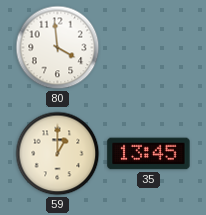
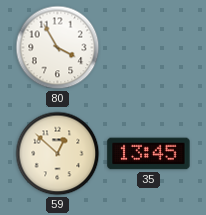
80: 3:59 -> 3:55 (58, 48)
59: 1:00 -> 12:52 (58, 154)
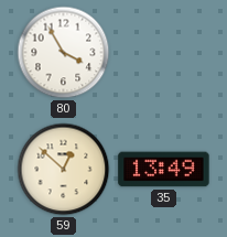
35: 13:45 -> 13:49 (164, 170)
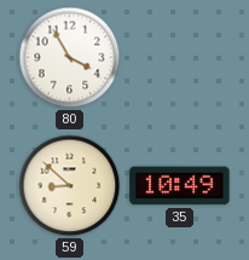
59: 12:52 -> 8:52 (70, 186)
35: 13:49 -> 10:49 (180, 186)
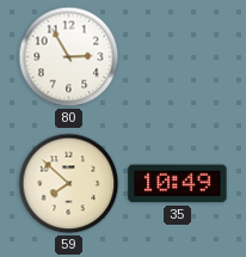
80: 3:55 -> 2:55 (69, 57)
59: 8:52 -> 7:52 (69, 184)
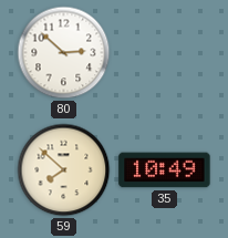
80: 2:55 -> 2:52 (64, 53)
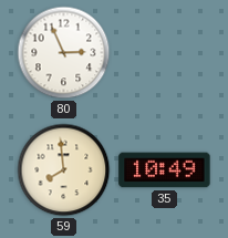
80: 2:52 -> 2:56 (64, 53)
59: 7:52 -> 7:59 (64, 170)
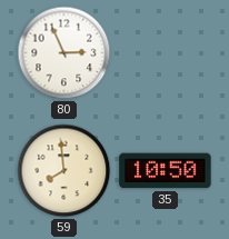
35: 10:49 -> 10:50 (166, 171)
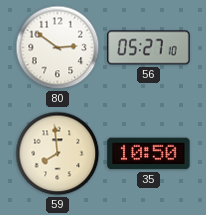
80: 2:56 -> 2:51 (58, 48)
56: none -> 05:27 (149, 48)
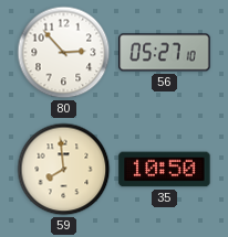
80: 2:51 -> 2:53 (64, 53)
